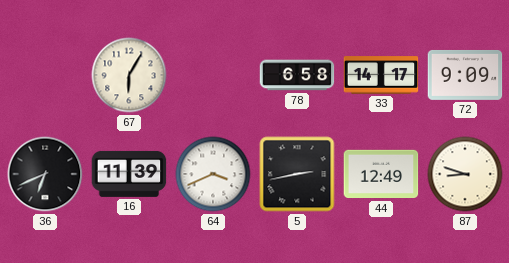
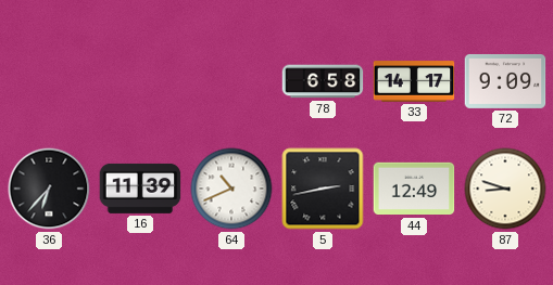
67: 6:05 -> none (129, 75)
36: 6:41 -> 6:37 (49, 189)
64: 3:41 -> 10:41 (231, 189)
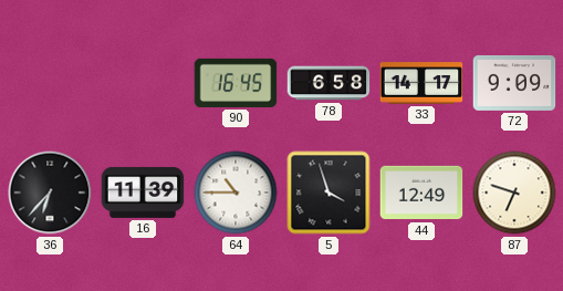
90: none -> 16:45 (236, 83)
64: 10:41 -> 10:45 (236, 193)
5: 2:43 -> 3:57 (329, 193)
87: 8:48 -> 6:48 (514, 193)
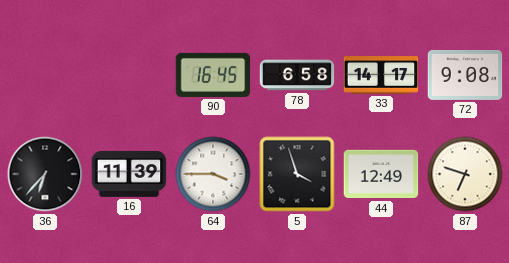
72: 9:09 -> 9:08 (465, 75)
64: 10:45 -> 3:45 (213, 174)
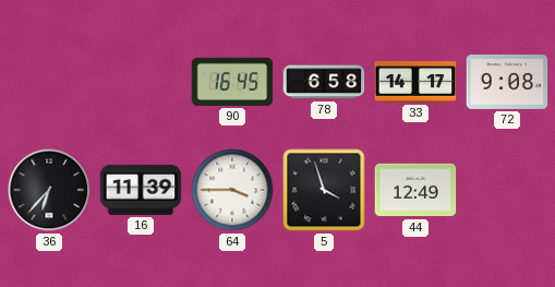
87: 6:48 -> none (465, 174)
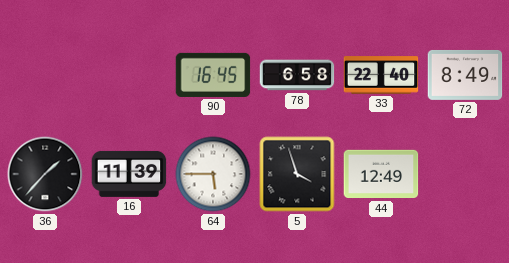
33: 14:17 -> 22:40 (381, 75)
72: 9:08 -> 8:49 (465, 75)
36: 6:37 -> 1:37 (45, 174)
64: 3:45 -> 5:45 (213, 174)
